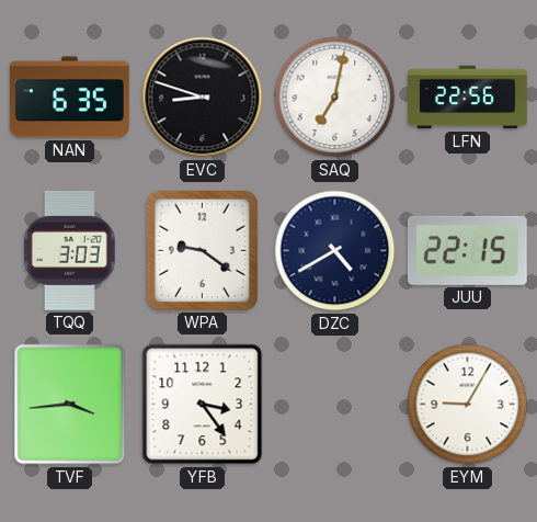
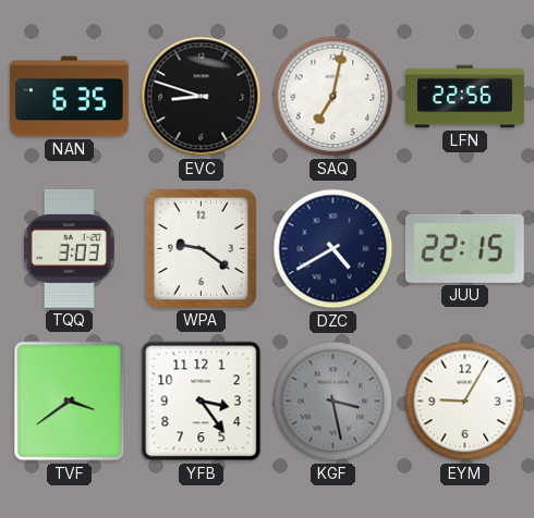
TVF: 3:44 -> 3:39 (70, 402)
KGF: none -> 3:28 (333, 402)
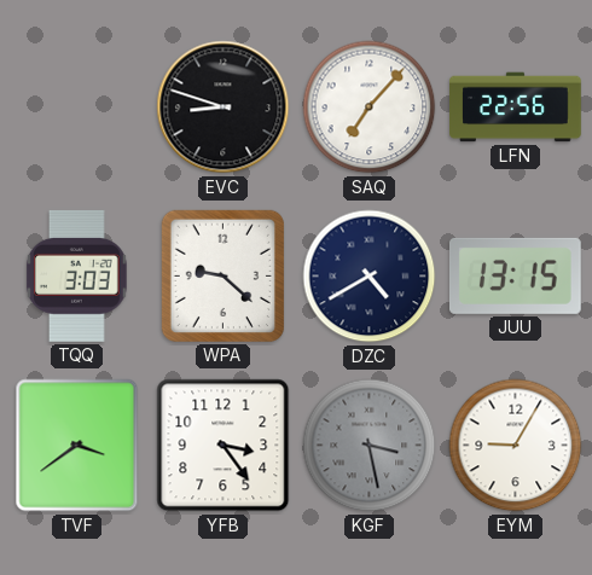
NAN: 6:35 -> none (69, 97)
SAQ: 7:02 -> 7:07 (370, 108)
WPA: 9:21 -> 9:22 (222, 275)
JUU: 22:15 -> 13:15 (515, 275)
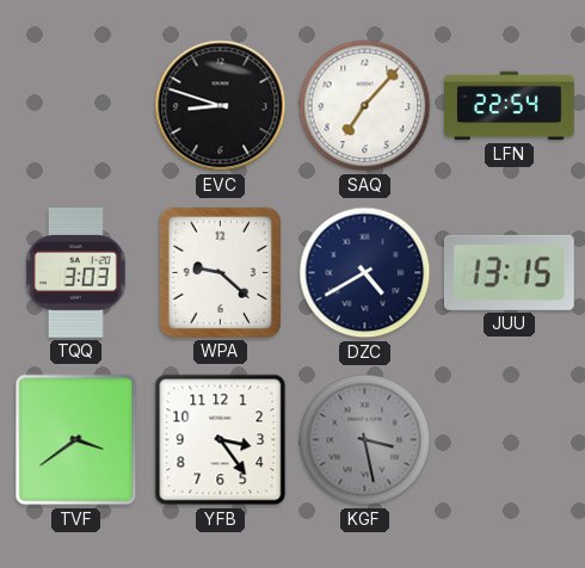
LFN: 22:56 -> 22:54 (510, 106)
EYM: 9:05 -> none (516, 446)
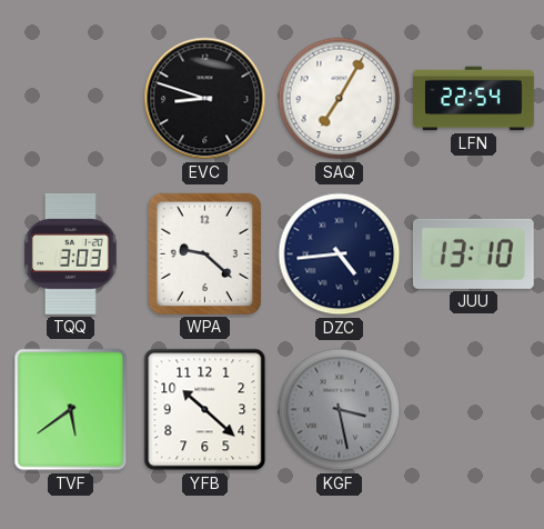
SAQ: 7:07 -> 7:05 (340, 99)
DZC: 4:40 -> 4:44 (340, 254)
JUU: 13:15 -> 13:10 (473, 253)
TVF: 3:39 -> 5:39 (71, 410)
YFB: 3:24 -> 10:22 (205, 410)
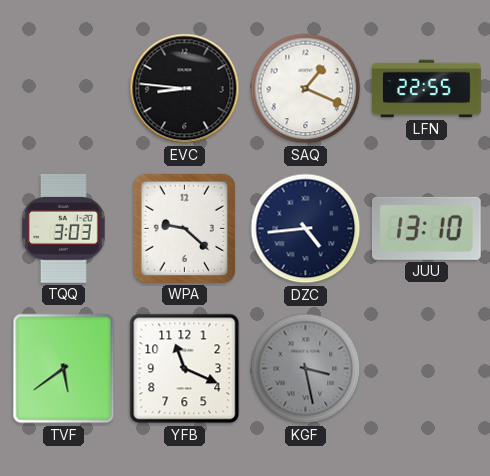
EVC: 8:48 -> 8:46 (185, 89)
SAQ: 7:05 -> 1:19 (306, 89)
LFN: 22:54 -> 22:55 (427, 89)
YFB: 10:22 -> 11:19 (185, 369)
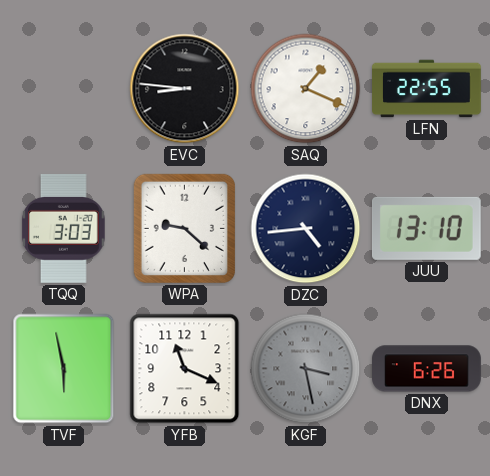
TVF: 5:39 -> 5:58 (64, 369)
DNX: none -> 6:26 (427, 369)
